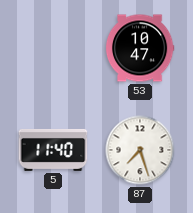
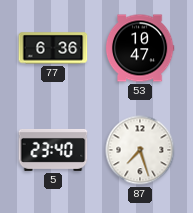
77: none -> 6:36 (53, 48)
5: 11:40 -> 23:40 (53, 150)
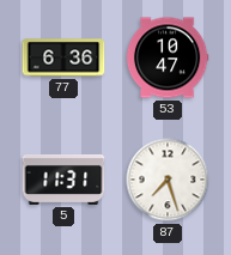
5: 23:40 -> 11:31 (63, 180)
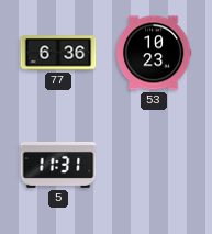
53: 10:47 -> 10:23 (154, 53)
87: 7:27 -> none (168, 180)
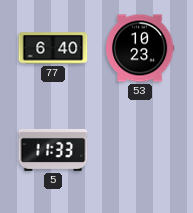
77: 6:36 -> 6:40 (53, 48)
5: 11:31 -> 11:33 (53, 150)
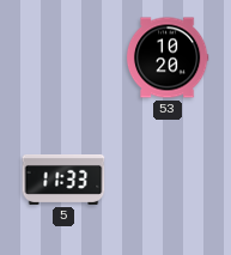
77: 6:40 -> none (53, 48)
53: 10:23 -> 10:20 (168, 57)
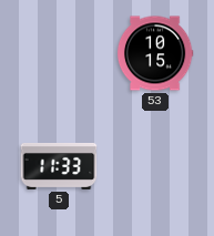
53: 10:20 -> 10:15 (155, 53)
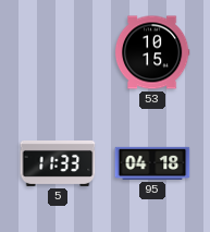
95: none -> 04:18 (152, 163)
